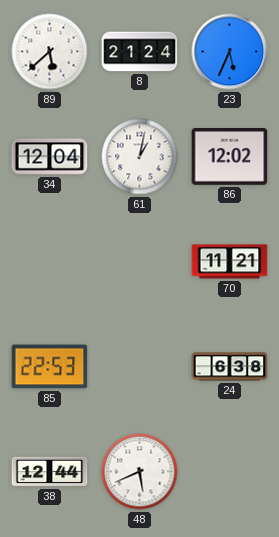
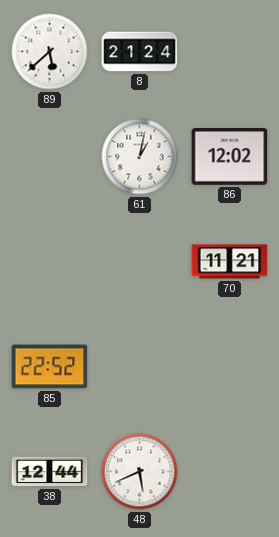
23: 5:34 -> none (230, 52)
34: 12:04 -> none (50, 157)
85: 22:53 -> 22:52 (50, 367)
24: 6:38 -> none (230, 367)
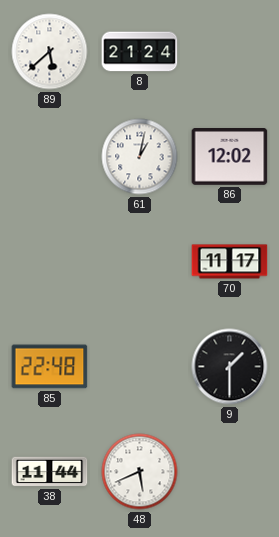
70: 11:21 -> 11:17 (230, 262)
85: 22:52 -> 22:48 (50, 367)
9: none -> 1:30 (230, 367)
38: 12:44 -> 11:44 (50, 472)
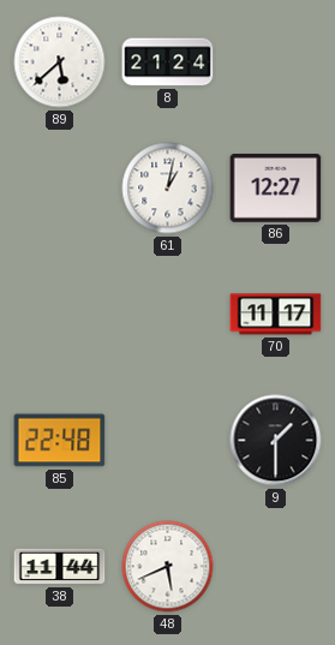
86: 12:02 -> 12:27 (276, 189)
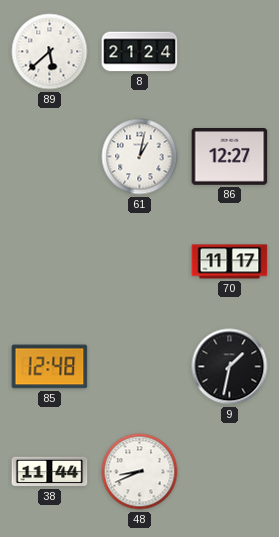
85: 22:48 -> 12:48 (50, 367)
9: 1:30 -> 1:32 (230, 367)
48: 5:41 -> 8:41 (140, 472)
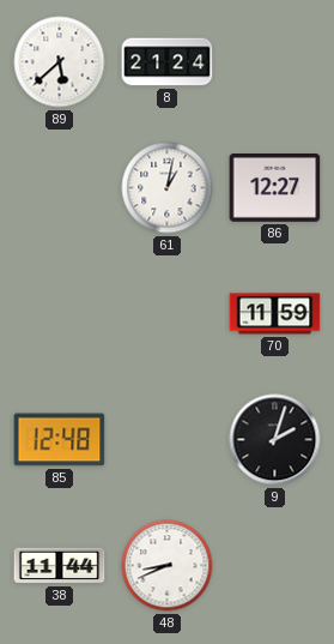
70: 11:17 -> 11:59 (275, 314)
9: 1:32 -> 2:03 (275, 440)
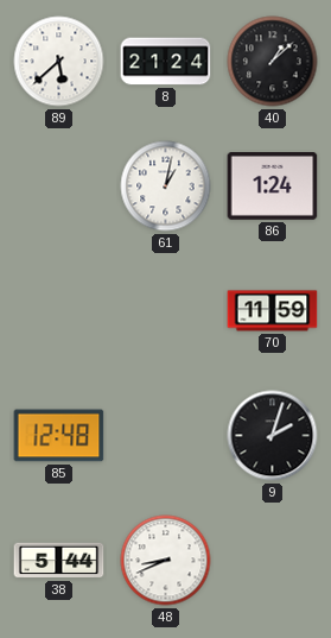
40: none -> 1:08 (273, 62)
86: 12:27 -> 1:24 (273, 187)
38: 11:44 -> 5:44 (59, 561)
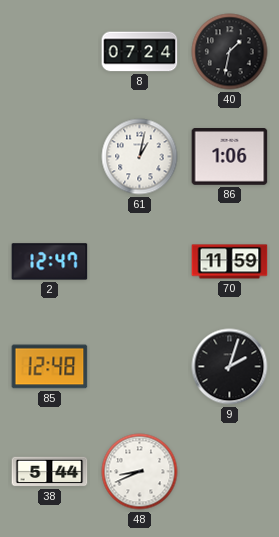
89: 5:38 -> none (59, 62)
8: 21:24 -> 07:24 (140, 52)
40: 1:08 -> 1:32 (230, 52)
86: 1:24 -> 1:06 (230, 157)
2: none -> 12:47 (50, 262)
